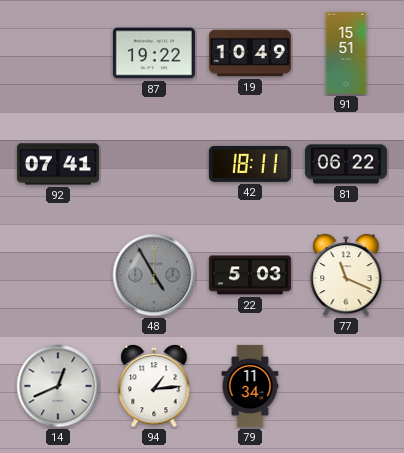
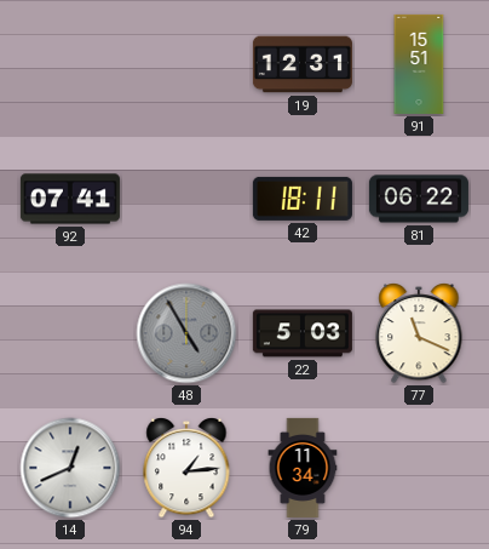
87: 19:22 -> none (154, 53)
19: 10:49 -> 12:31 (303, 64)
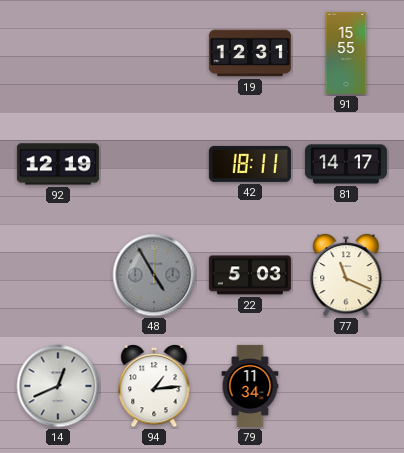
91: 15:51 -> 15:55 (346, 53)
92: 07:41 -> 12:19 (58, 164)
81: 06:22 -> 14:17 (346, 164)
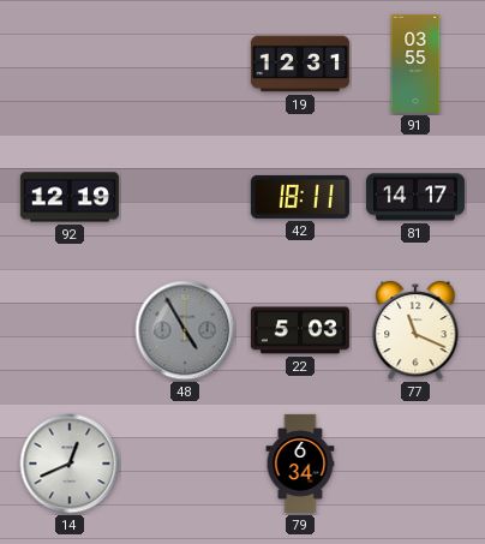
91: 15:55 -> 03:55 (415, 64)
94: 1:14 -> none (154, 386)
79: 11:34 -> 6:34 (300, 464)
